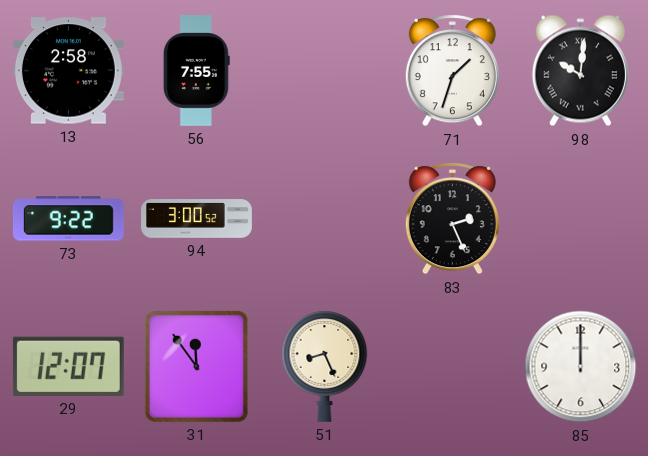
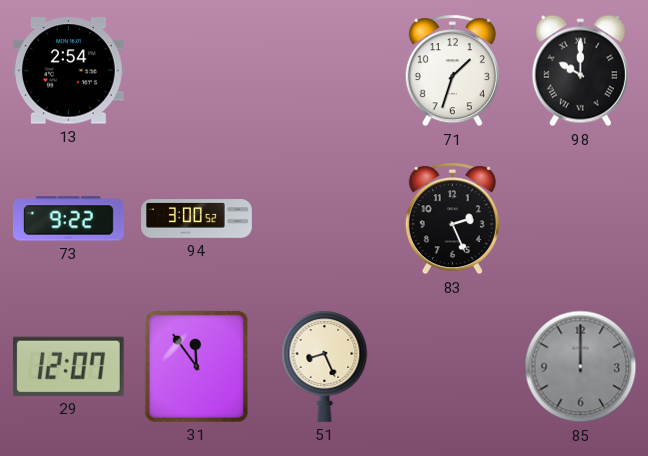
13: 2:58 -> 2:54 (68, 71)
56: 7:55 -> none (196, 71)
98: 10:01 -> 10:00 (580, 71)
85 dial: white -> grey (581, 367)
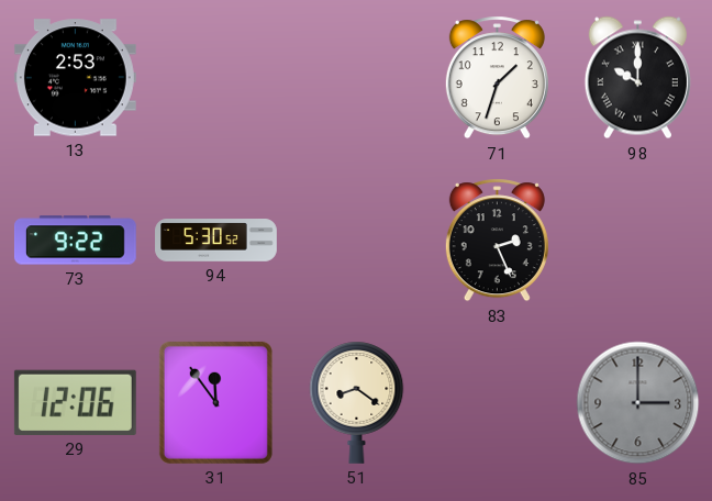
13: 2:54 -> 2:53 (75, 78)
94: 3:00 -> 5:30 (216, 241)
29: 12:07 -> 12:06 (75, 402)
51: 8:26 -> 8:21 (357, 402)
85: 12:00 -> 3:00 (638, 403)
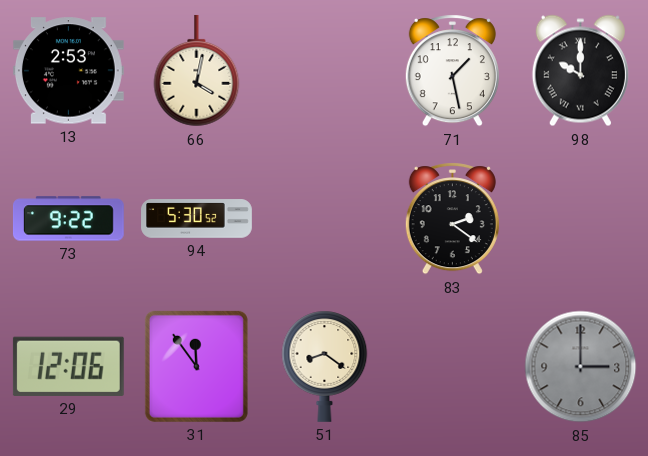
66: none -> 4:02 (197, 71)
71: 1:33 -> 1:28 (452, 71)
83: 2:26 -> 2:21 (452, 219)
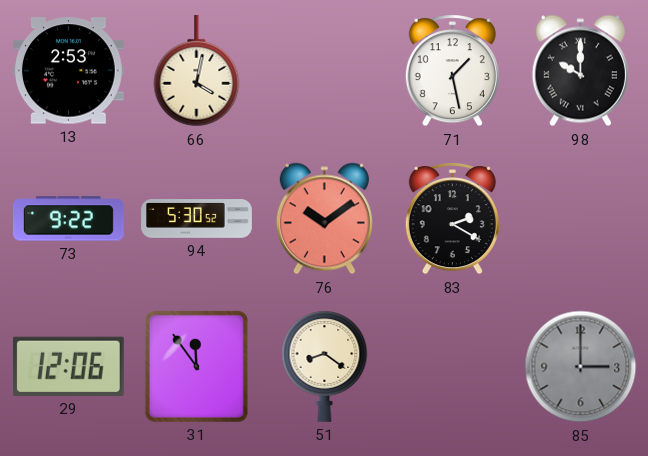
76: none -> 10:09 (324, 219)
83: 2:21 -> 2:20 (452, 219)
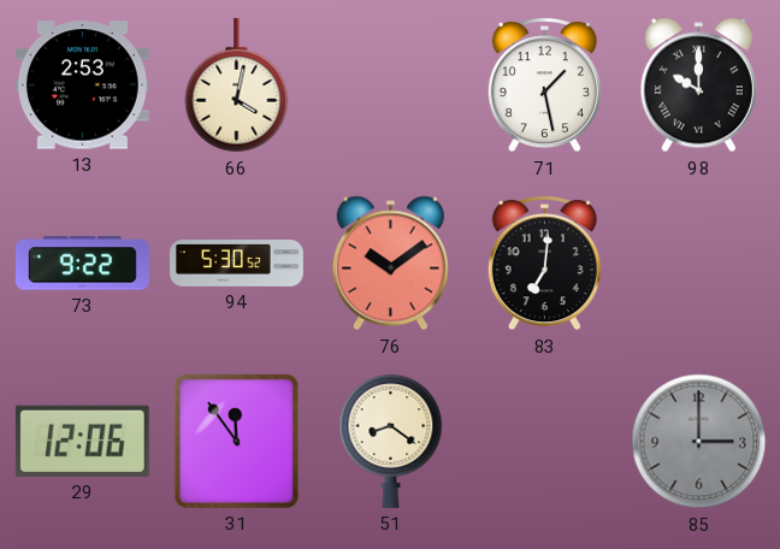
83: 2:20 -> 7:01 (544, 264)
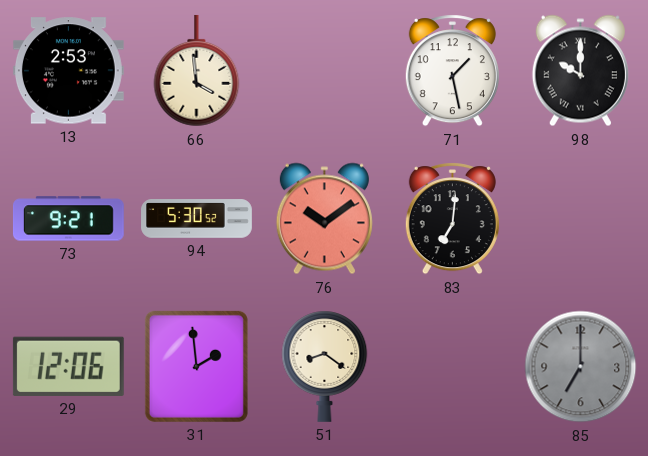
66: 4:02 -> 3:59 (197, 71)
73: 9:22 -> 9:21 (69, 219)
31: 11:54 -> 1:59 (196, 366)
85: 3:00 -> 7:00 (581, 367)
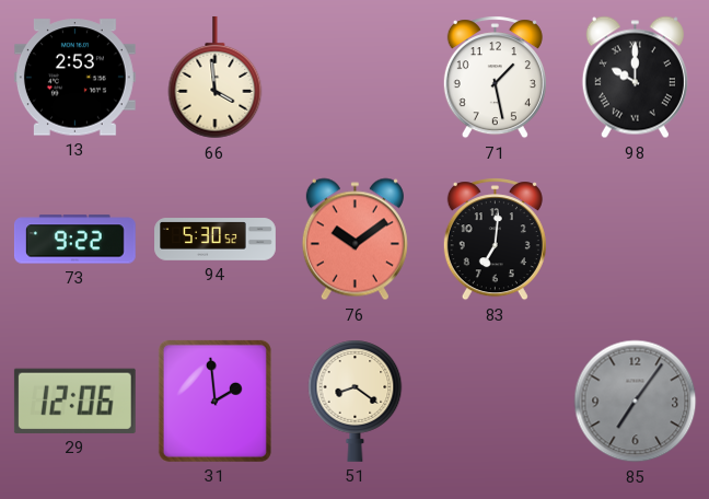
73: 9:21 -> 9:22 (75, 240)
85: 7:00 -> 7:06 (636, 402)
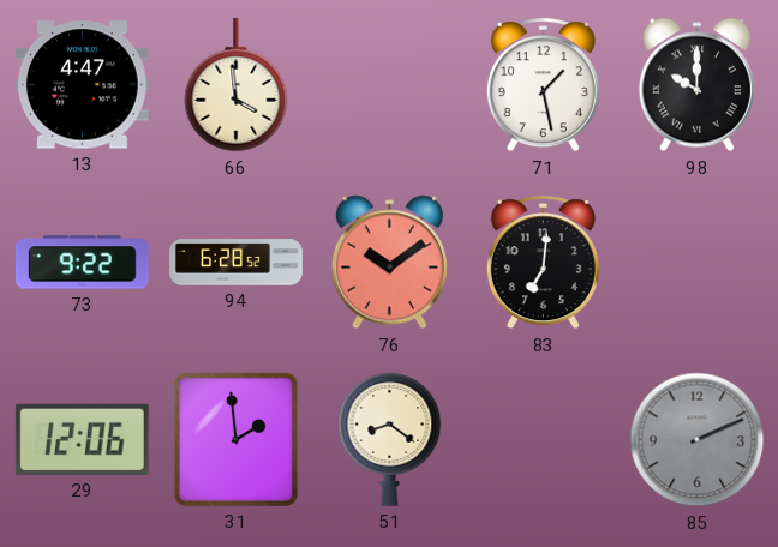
13: 2:53 -> 4:47 (82, 85)
94: 5:30 -> 6:28 (237, 263)
85: 7:06 -> 2:11 (698, 440)
